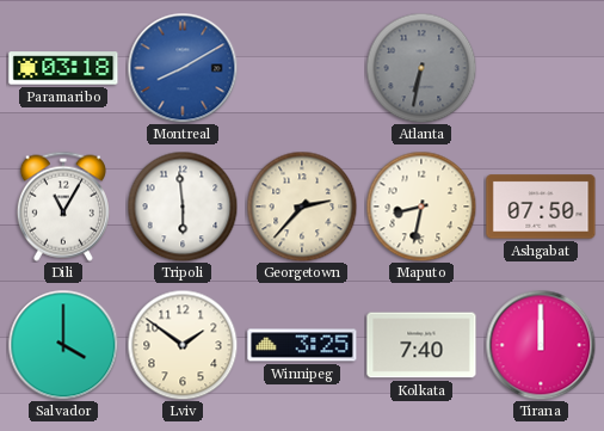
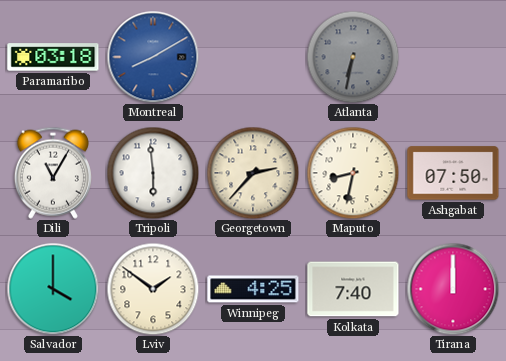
Winnipeg: 3:25 -> 4:25 (253, 289)
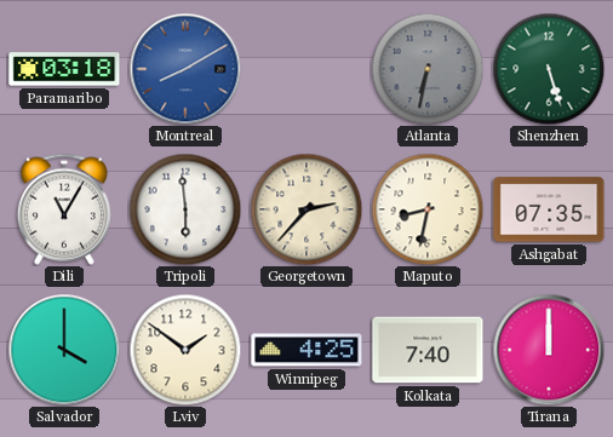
Shenzhen: none -> 5:27 (549, 69)
Ashgabat: 07:50 -> 07:35 (549, 209)
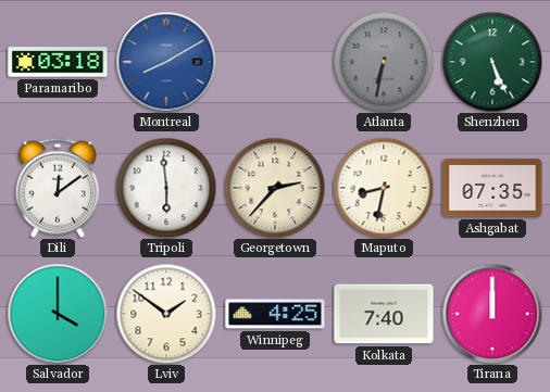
Shenzhen: 5:27 -> 5:26 (492, 62)
Dili: 11:05 -> 12:09 (58, 188)
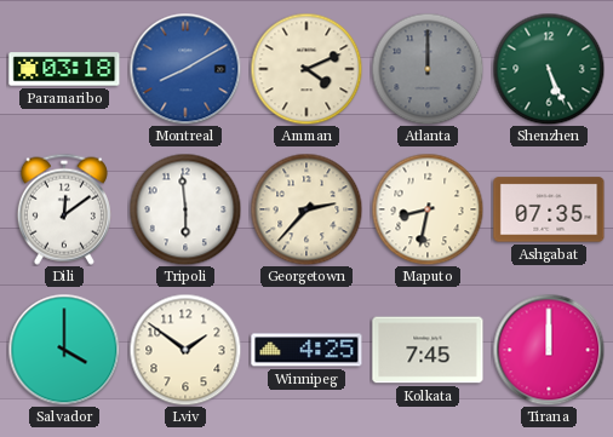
Amman: none -> 4:11 (306, 69)
Atlanta: 6:32 -> 12:00 (428, 69)
Kolkata: 7:40 -> 7:45 (428, 350)
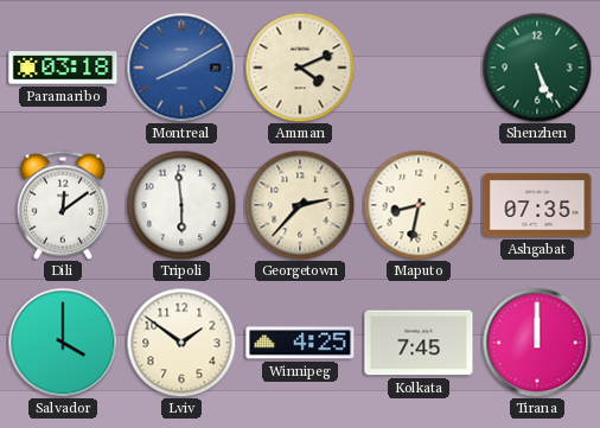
Atlanta: 12:00 -> none (428, 69)
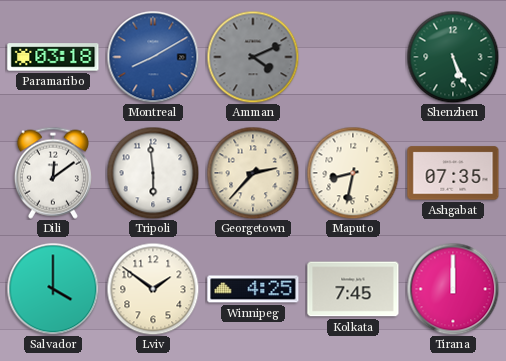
Amman dial: cream -> grey (253, 57)
